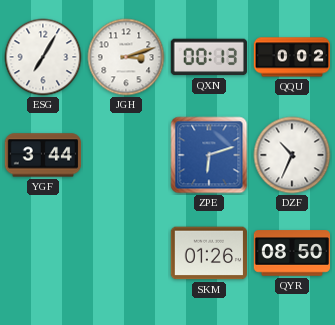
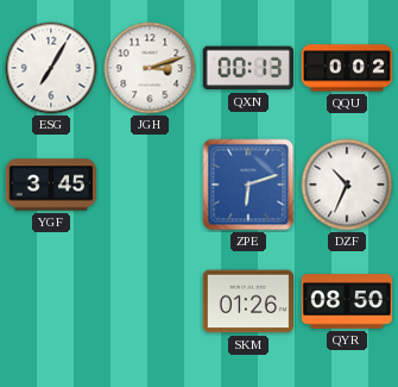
YGF: 3:44 -> 3:45 (51, 185)
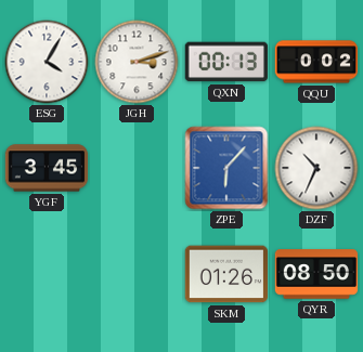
ESG: 7:05 -> 4:05 (47, 62)
ZPE: 6:12 -> 6:07 (226, 168)
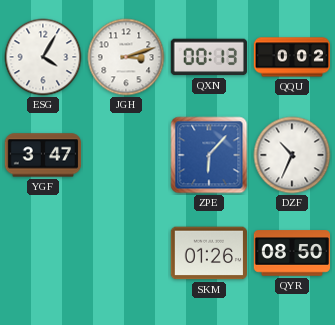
YGF: 3:45 -> 3:47 (43, 155)
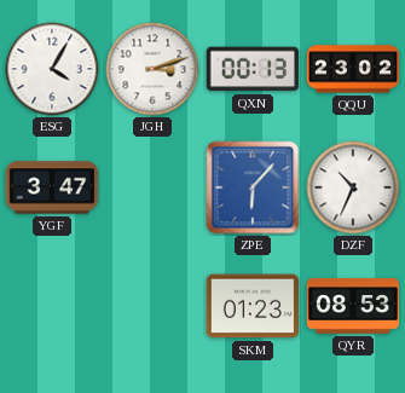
QQU: 0:02 -> 23:02 (353, 69)
SKM: 01:26 -> 01:23 (251, 306)
QYR: 08:50 -> 08:53 (353, 306)
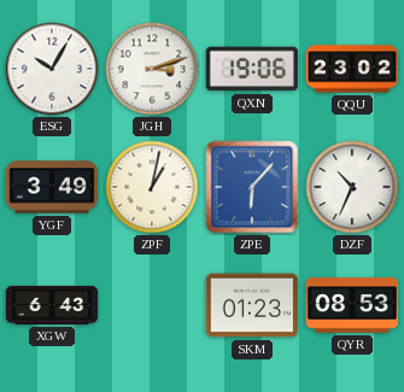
ESG: 4:05 -> 10:05 (52, 69)
QXN: 00:13 -> 19:06 (252, 69)
YGF: 3:47 -> 3:49 (52, 187)
ZPF: none -> 1:02 (152, 187)
XGW: none -> 6:43 (52, 305)
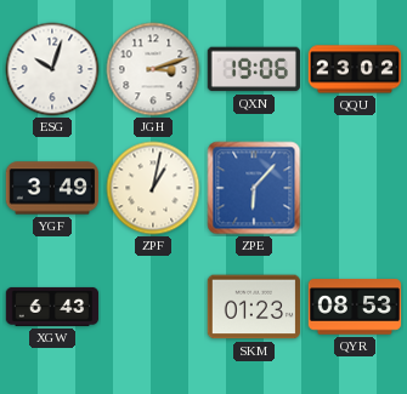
ESG: 10:05 -> 10:03 (52, 69)
DZF: 10:34 -> none (352, 187)
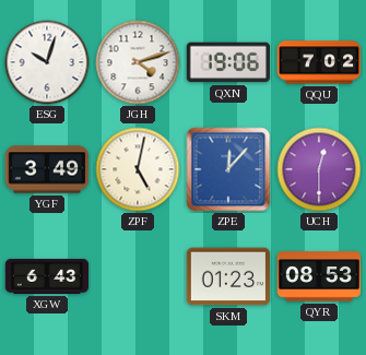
JGH: 3:12 -> 4:12 (138, 62)
QQU: 23:02 -> 7:02 (319, 62)
ZPF: 1:02 -> 5:02 (138, 169)
ZPE: 6:07 -> 12:07 (228, 169)
UCH: none -> 12:30 (319, 169)
